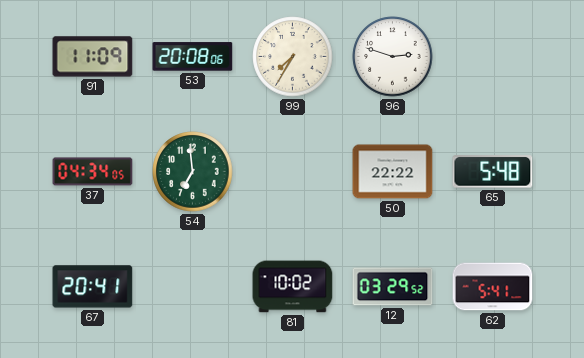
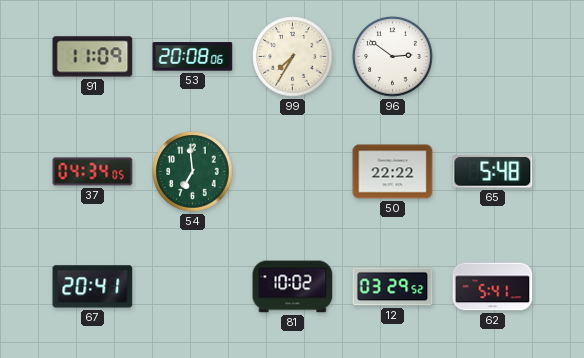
96: 2:48 -> 2:51 (393, 57)
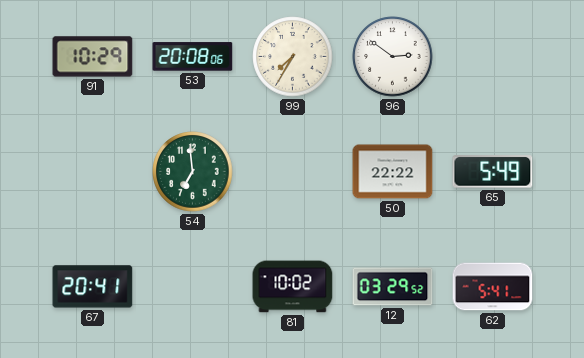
91: 11:09 -> 10:29 (93, 57)
37: 04:34 -> none (93, 172)
65: 5:48 -> 5:49 (493, 172)
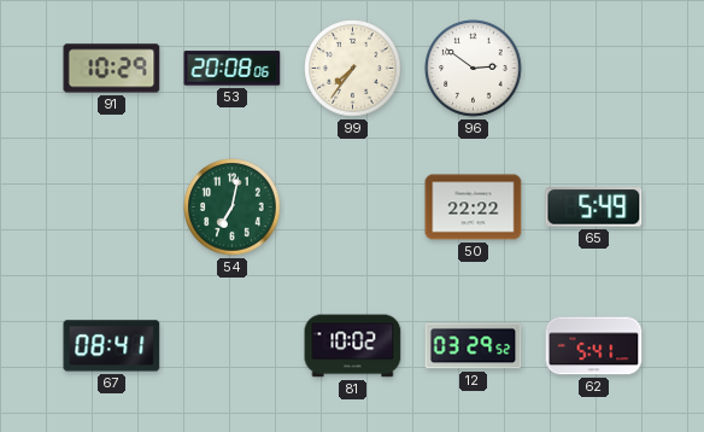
99: 7:35 -> 7:36 (353, 69)
54: 6:59 -> 7:02 (233, 208)
67: 20:41 -> 08:41 (112, 346)
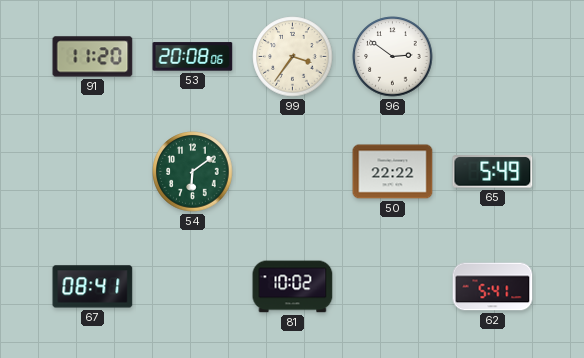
91: 10:29 -> 11:20 (93, 57)
99: 7:36 -> 3:36 (293, 57)
54: 7:02 -> 6:09 (193, 172)
12: 03:29 -> none (474, 346)
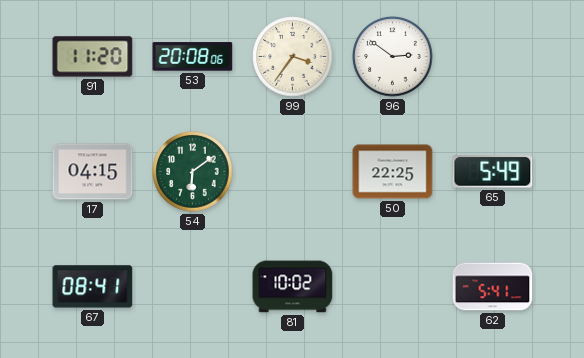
17: none -> 04:15 (93, 172)
50: 22:22 -> 22:25 (393, 172)
